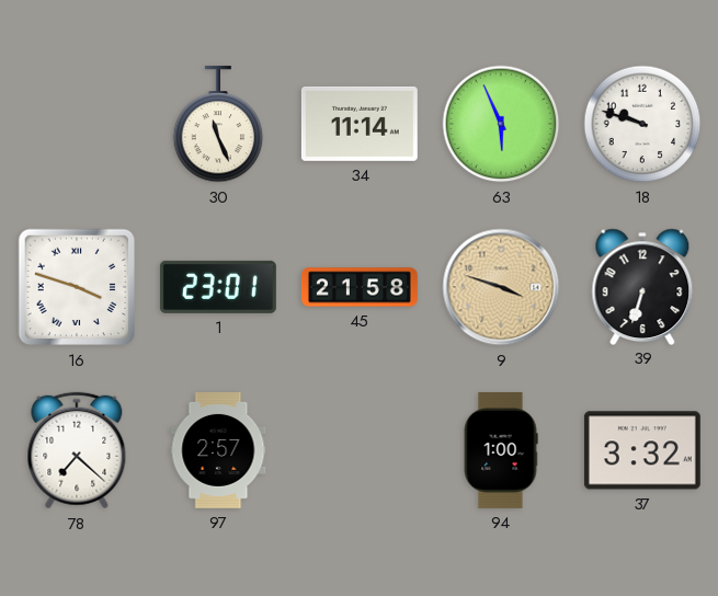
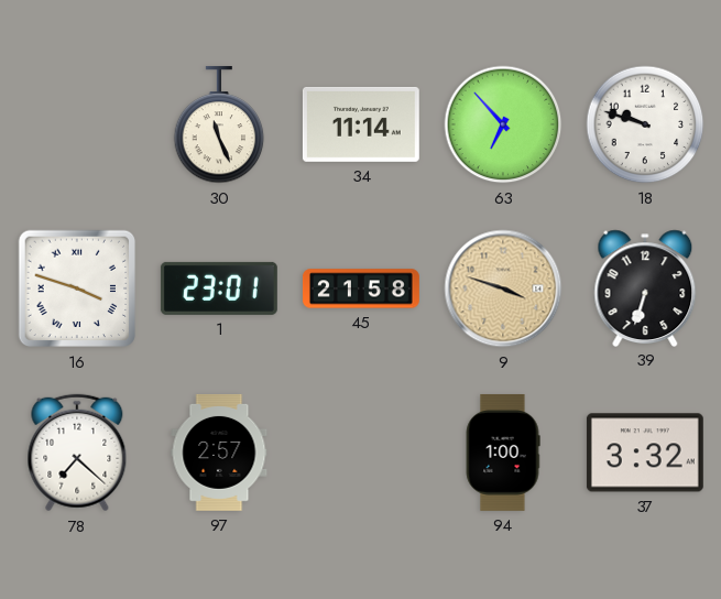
63: 5:56 -> 6:53 (503, 124)
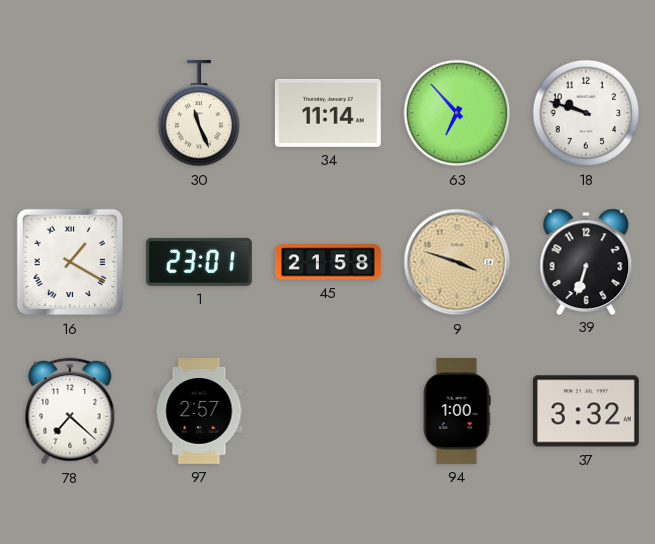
16: 3:48 -> 1:20 (70, 262)
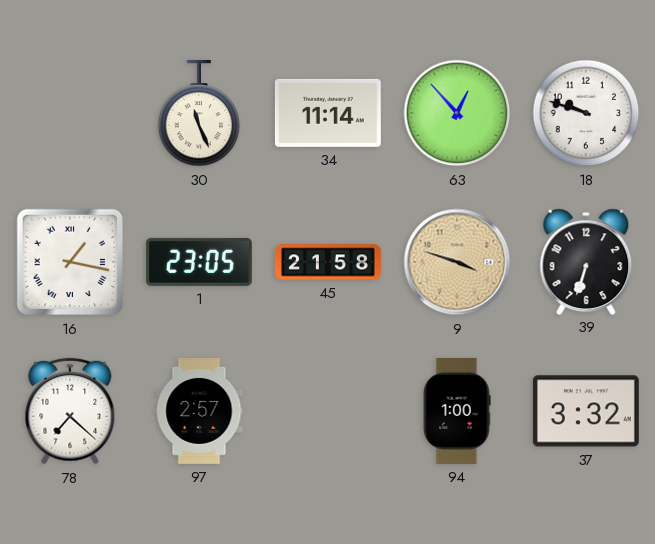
63: 6:53 -> 12:53 (457, 113)
16: 1:20 -> 1:17 (70, 262)
1: 23:01 -> 23:05 (199, 262)
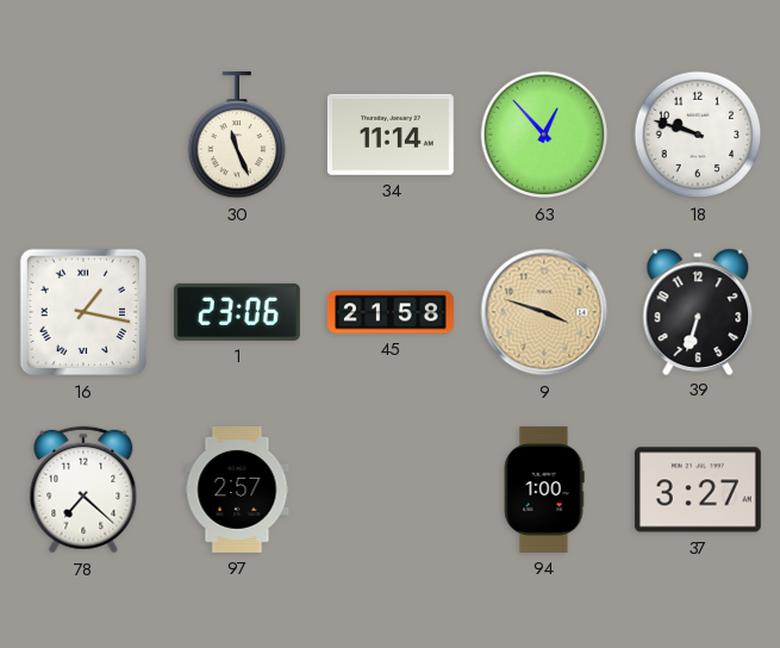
1: 23:05 -> 23:06 (237, 312)
37: 3:32 -> 3:27 (698, 490)
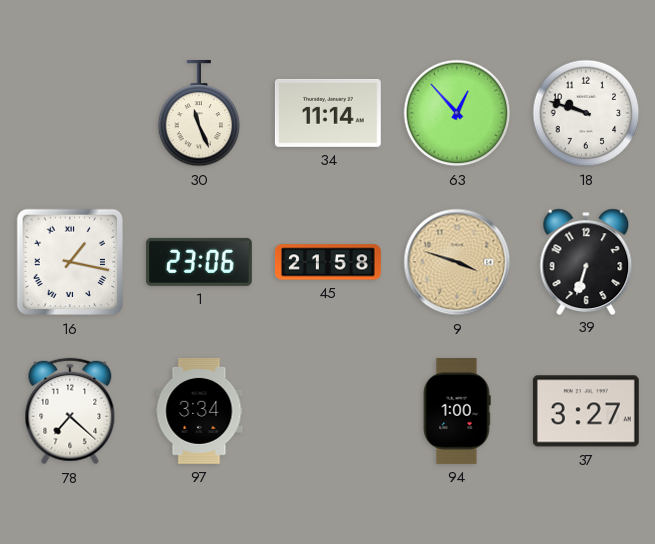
97: 2:57 -> 3:34 (199, 411)
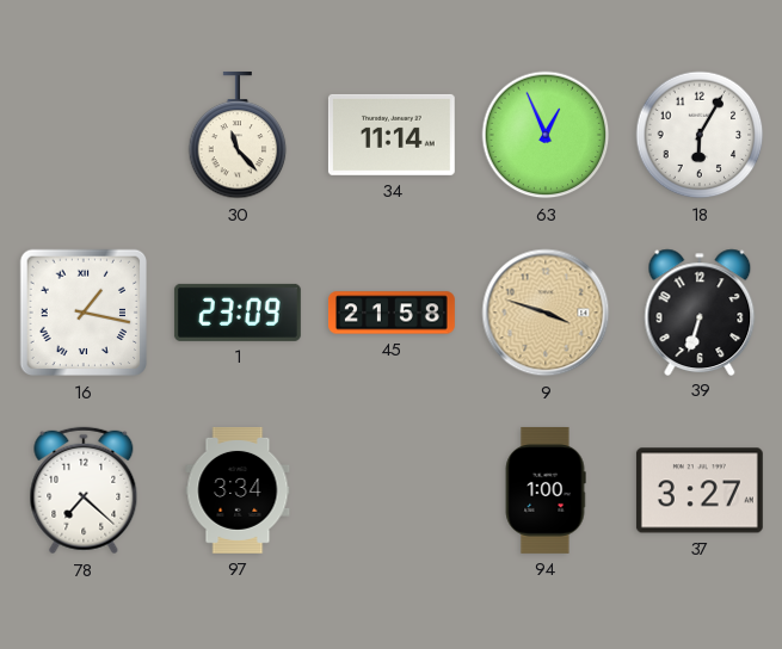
30: 11:26 -> 11:23 (238, 135)
63: 12:53 -> 12:56 (546, 135)
18: 9:48 -> 6:05 (700, 135)
1: 23:06 -> 23:09 (238, 313)
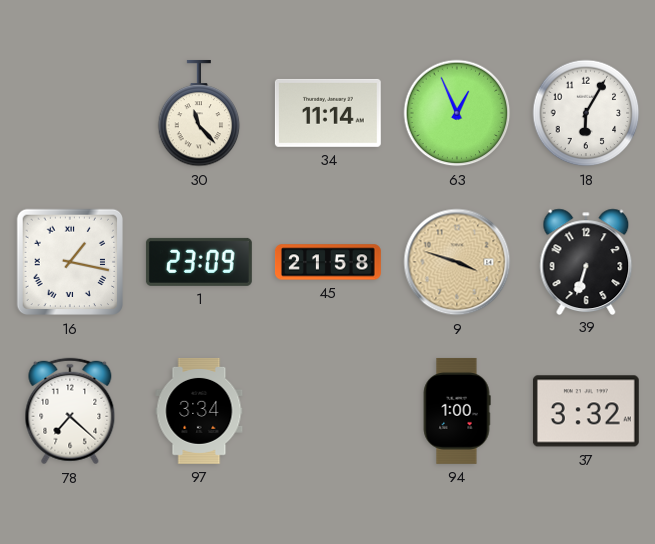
37: 3:27 -> 3:32 (586, 411)
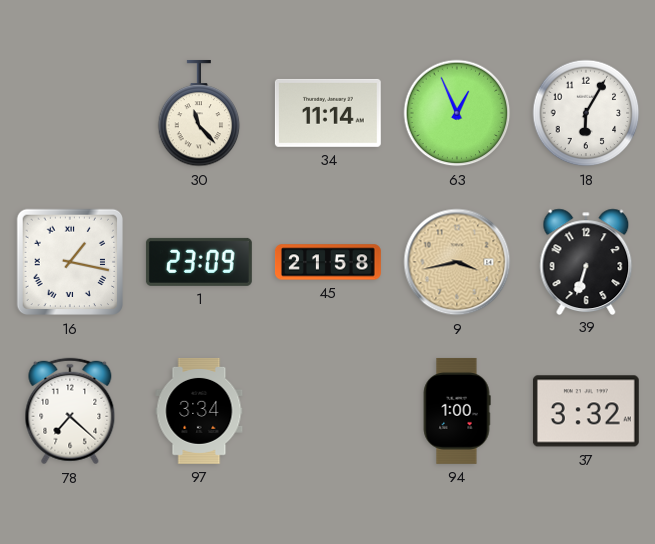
9: 3:48 -> 3:43 (457, 262)
